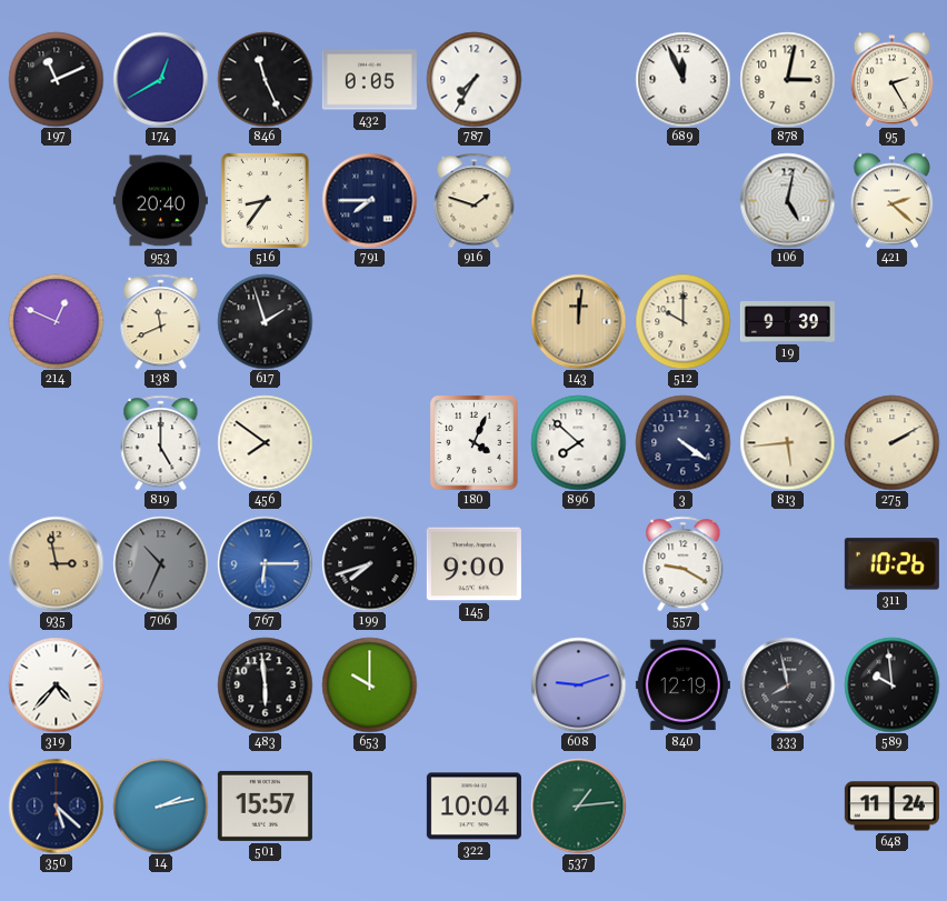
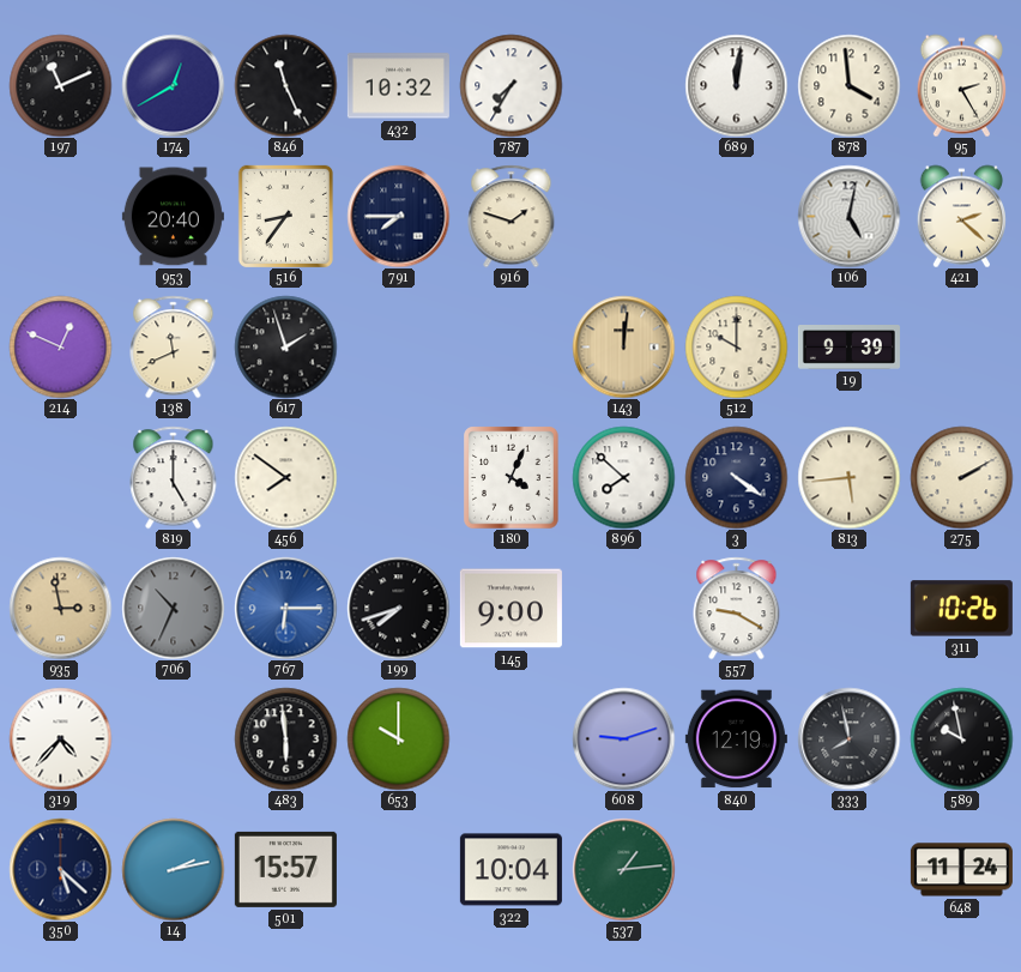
432: 0:05 -> 10:32 (398, 86)
689: 11:56 -> 12:01 (736, 85)
878: 3:02 -> 3:59 (848, 85)
589: 9:59 -> 9:58 (961, 738)
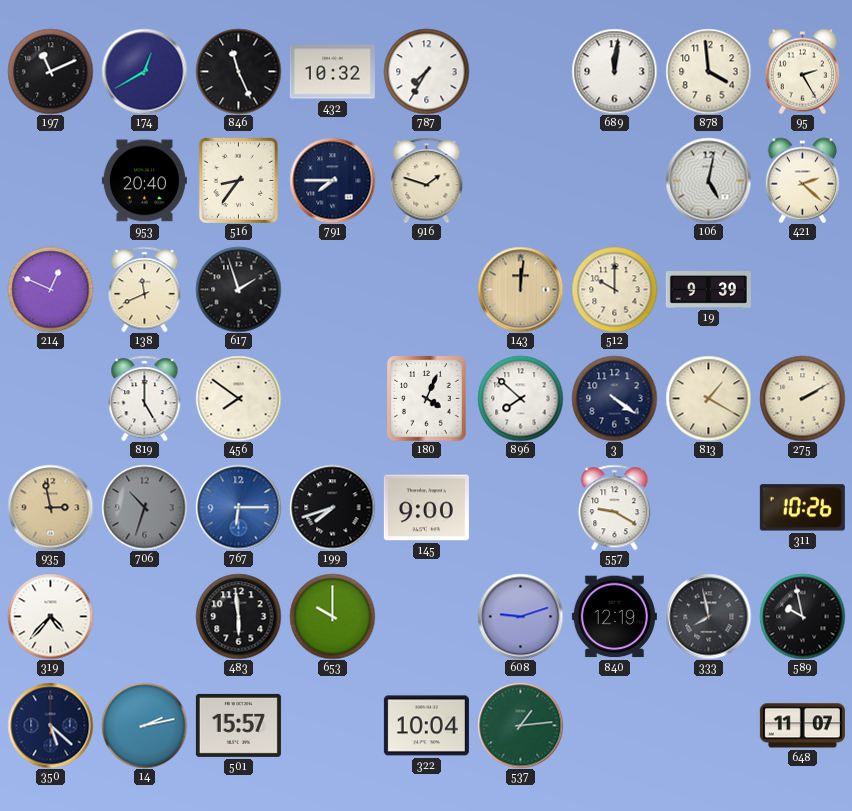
813: 5:44 -> 1:20 (708, 398)
706: 10:34 -> 10:33 (144, 507)
648: 11:24 -> 11:07 (802, 726)
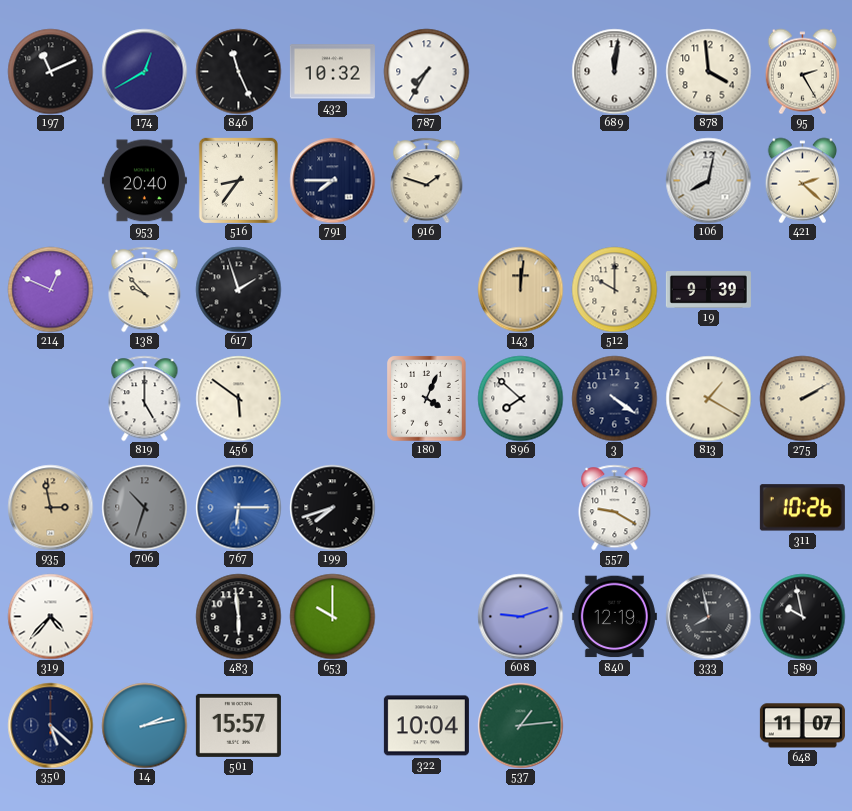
106: 5:02 -> 8:02 (708, 180)
138: 11:41 -> 9:53 (145, 289)
456: 7:51 -> 5:51 (238, 398)
145: 9:00 -> none (426, 508)
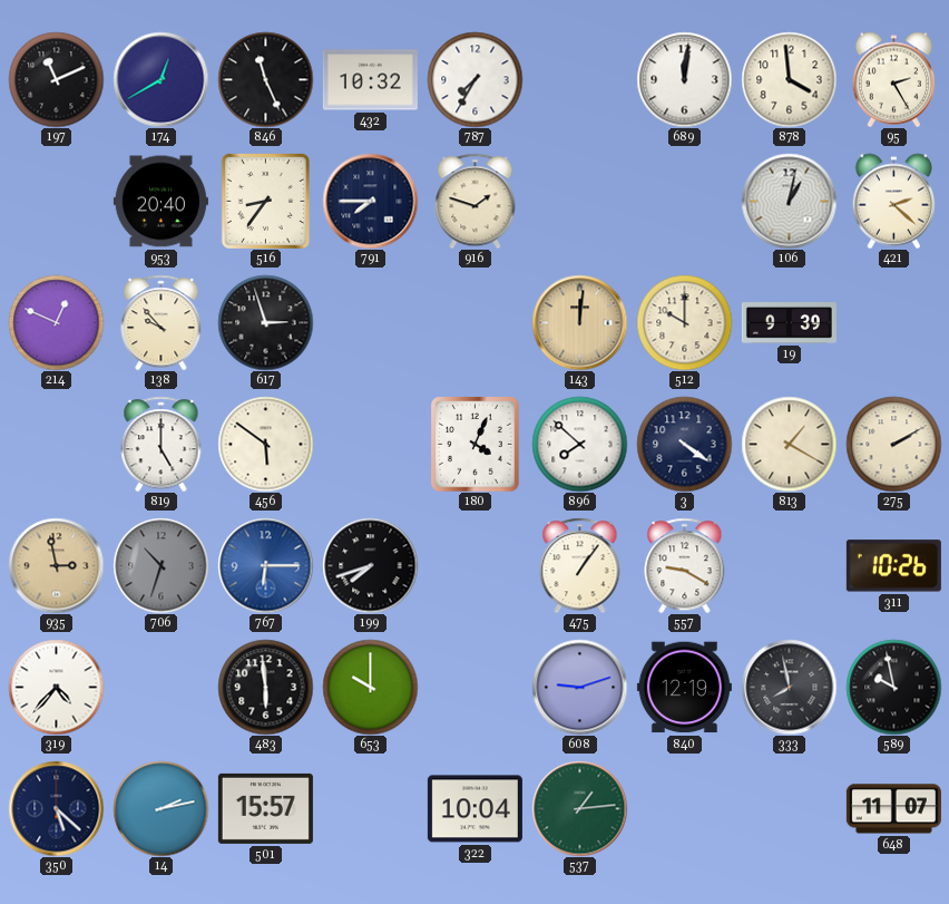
106: 8:02 -> 1:02 (789, 201)
617: 1:57 -> 2:57 (265, 322)
475: none -> 1:06 (580, 565)
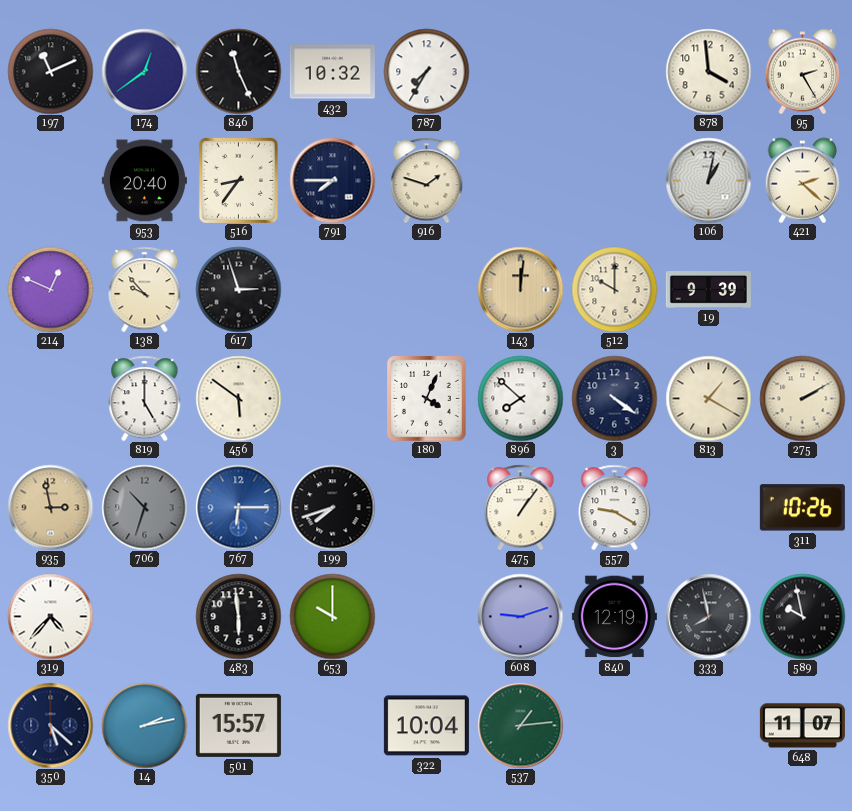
174: 12:40 -> 12:39 (144, 71)
689: 12:01 -> none (684, 79)
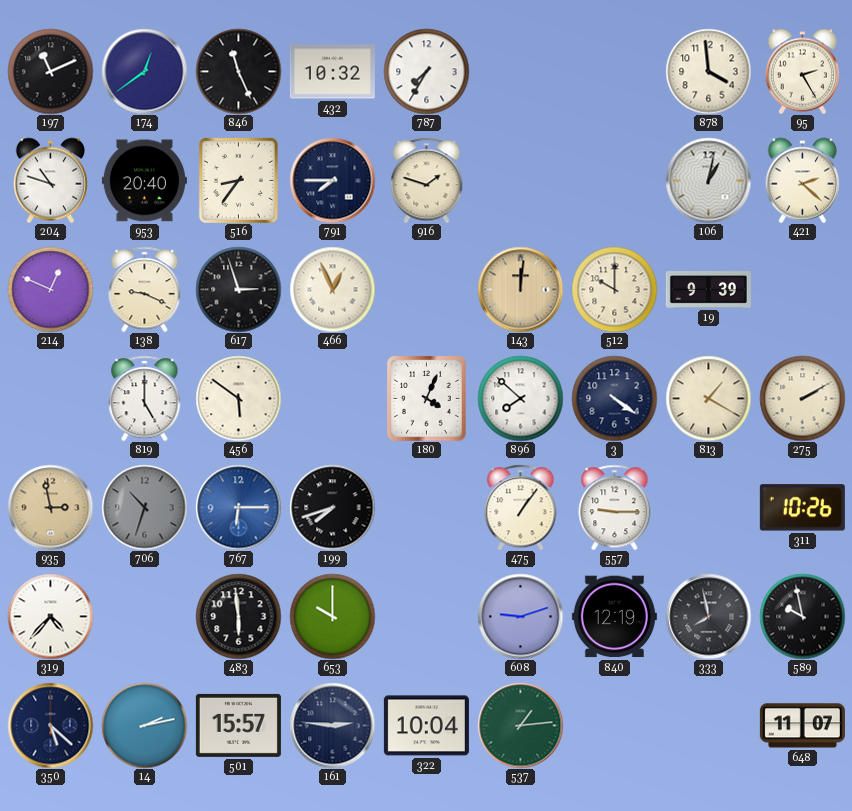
204: none -> 10:48 (50, 180)
138: 9:53 -> 9:19 (145, 289)
466: none -> 12:56 (332, 289)
557: 9:20 -> 9:15 (615, 507)
161: none -> 2:46 (332, 725)
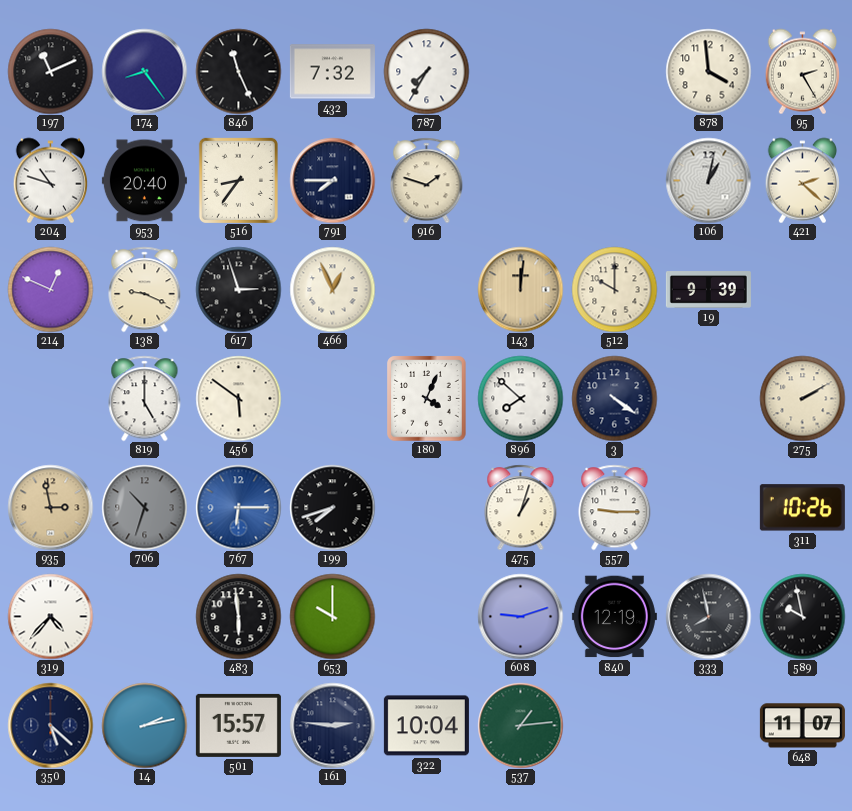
174: 12:39 -> 8:24 (144, 71)
432: 10:32 -> 7:32 (332, 72)
813: 1:20 -> none (708, 398)
475: 1:06 -> 1:03 (521, 507)
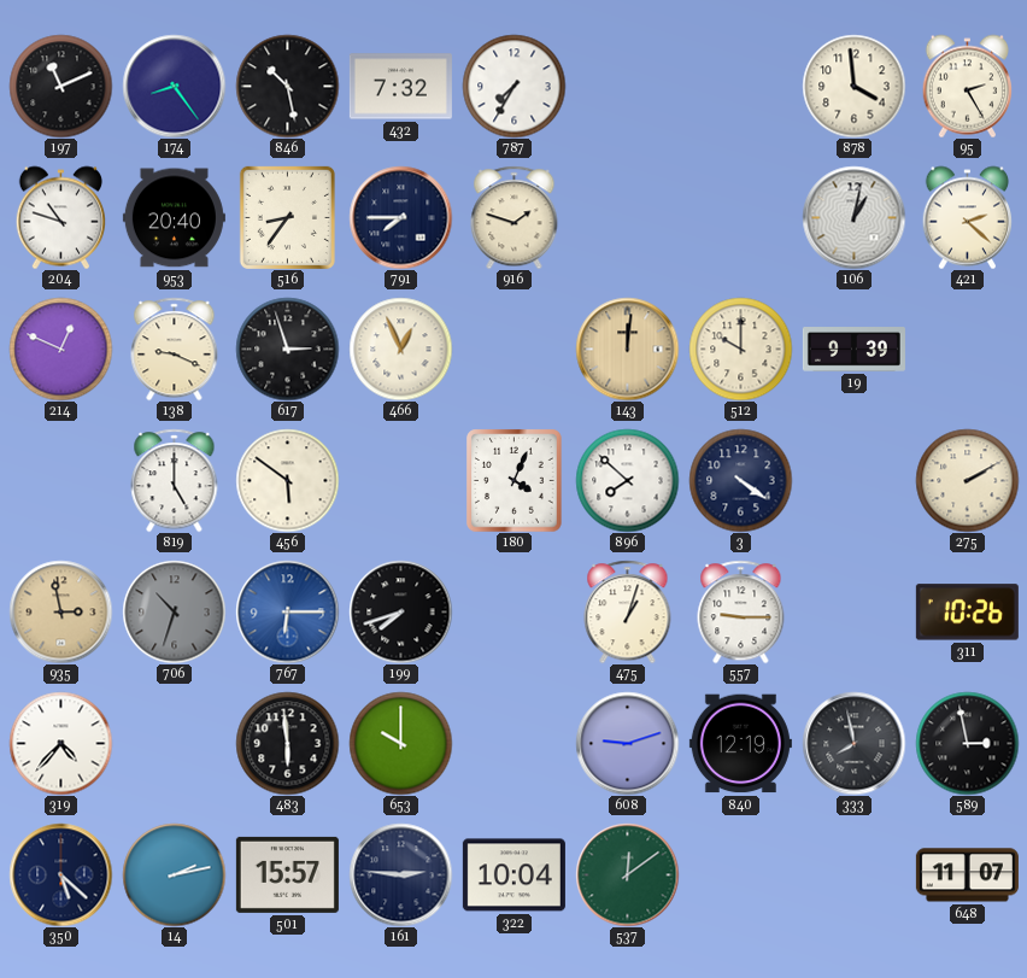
846: 11:26 -> 10:28 (287, 86)
589: 9:58 -> 2:58 (967, 743)
537: 1:14 -> 12:09 (627, 874)
